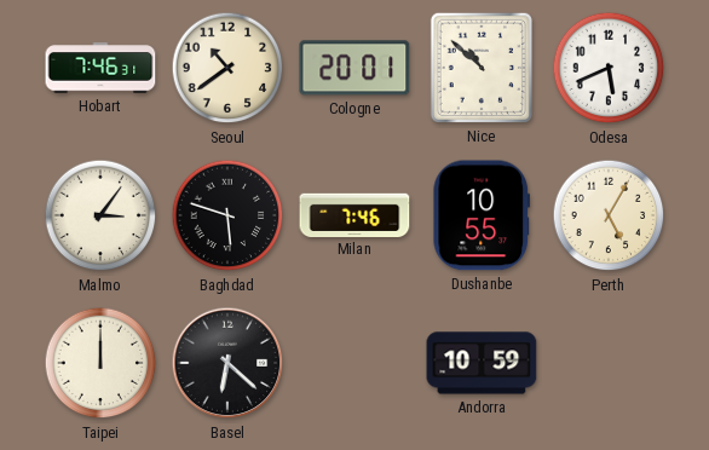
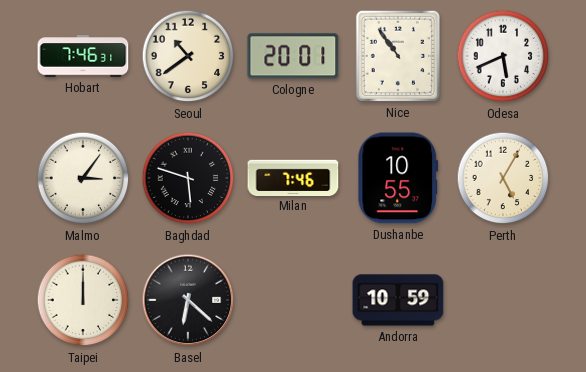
Nice: 10:52 -> 10:54 (398, 56)
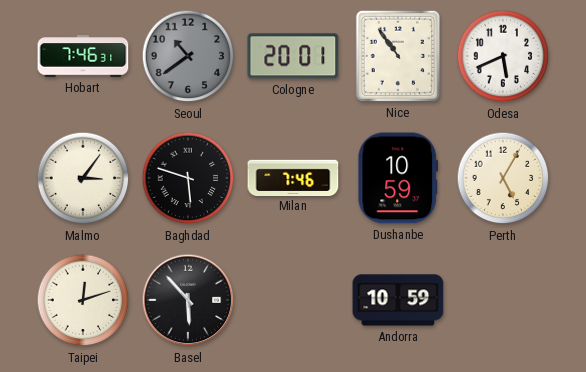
Seoul dial: cream -> grey (188, 56)
Dushanbe: 10:55 -> 10:59 (398, 178)
Taipei: 12:00 -> 12:12 (83, 300)
Basel: 6:22 -> 5:53 (188, 300)
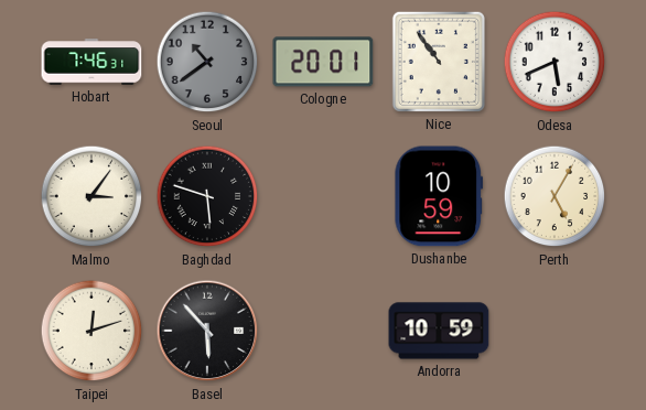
Milan: 7:46 -> none (293, 177)
